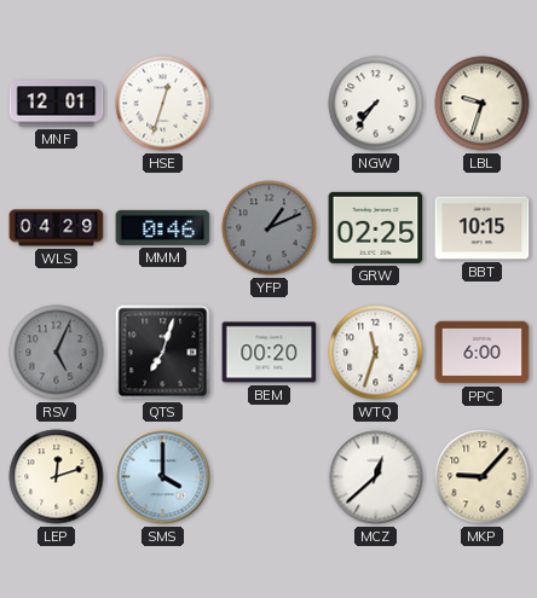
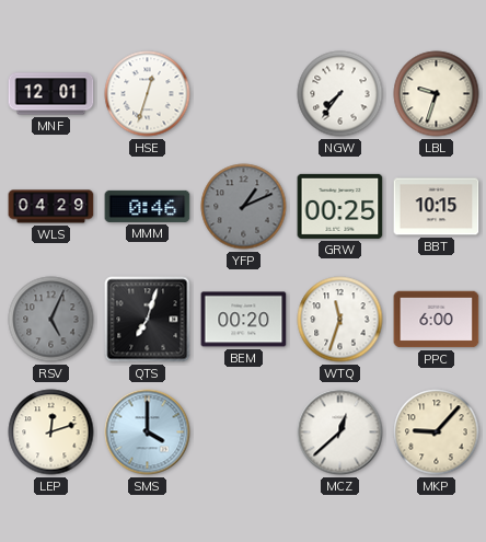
GRW: 02:25 -> 00:25 (340, 206)
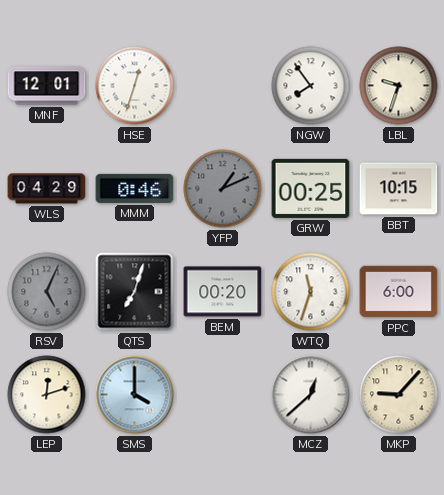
NGW: 7:36 -> 7:54 (311, 86)
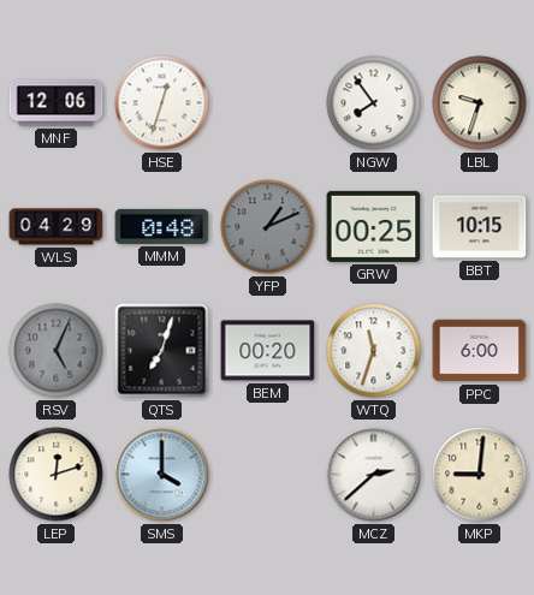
MNF: 12:01 -> 12:06 (57, 103)
MMM: 0:46 -> 0:48 (162, 226)
MCZ: 12:38 -> 2:38 (374, 475)
MKP: 9:07 -> 9:01 (480, 475)
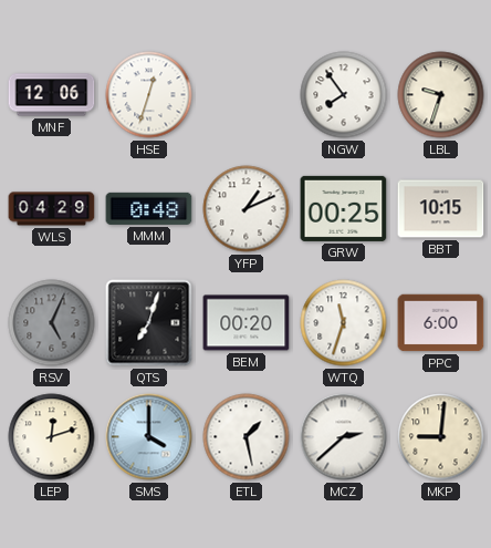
YFP dial: grey -> white (247, 209)
ETL: none -> 1:28 (247, 437)
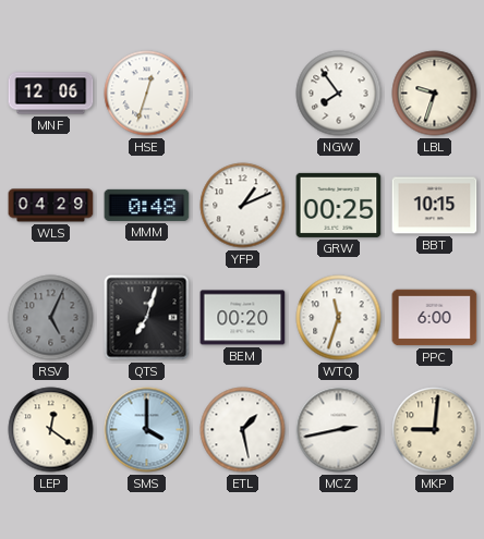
LEP: 12:12 -> 12:21 (51, 430)
MCZ: 2:38 -> 2:43 (339, 430)
